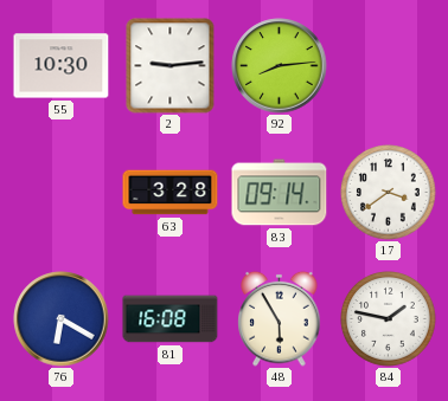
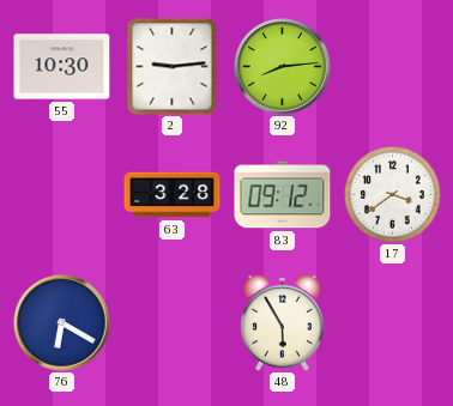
83: 09:14 -> 09:12 (283, 195)
81: 16:08 -> none (171, 319)
84: 1:47 -> none (389, 319)
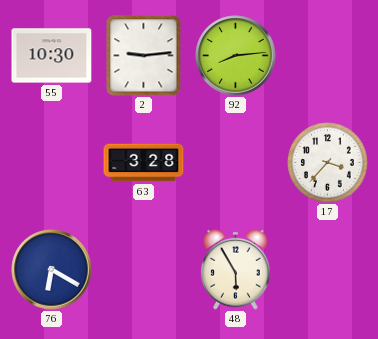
83: 09:12 -> none (283, 195)
17: 3:39 -> 3:37 (328, 163)
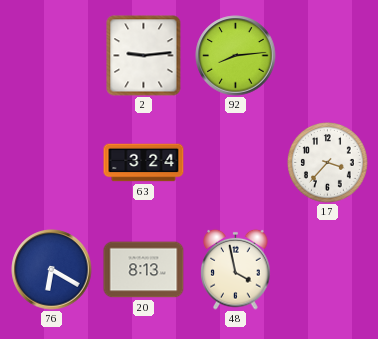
55: 10:30 -> none (52, 56)
63: 3:28 -> 3:24 (144, 163)
20: none -> 8:13 (144, 270)
48: 5:55 -> 3:58 (236, 269)
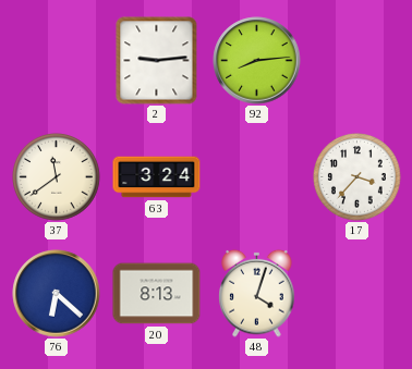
37: none -> 11:39 (57, 177)
76: 6:20 -> 6:22 (57, 294)
48: 3:58 -> 4:03 (257, 293)
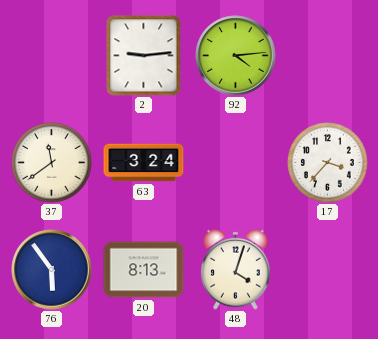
92: 8:14 -> 4:14 (236, 56)
76: 6:22 -> 5:54 (52, 270)
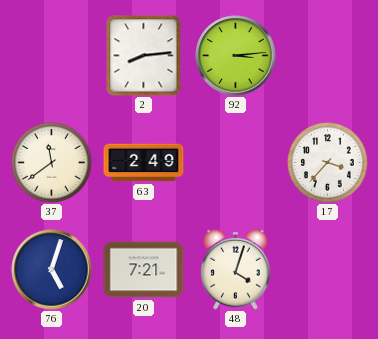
2: 9:14 -> 8:14 (144, 56)
92: 4:14 -> 3:14 (236, 56)
63: 3:24 -> 2:49 (144, 163)
76: 5:54 -> 5:03 (52, 270)
20: 8:13 -> 7:21 (144, 270)
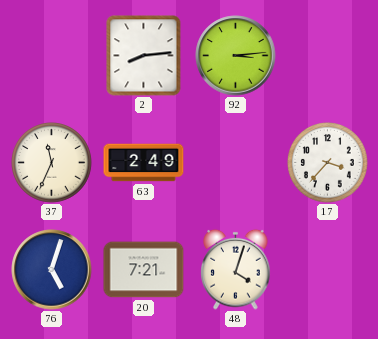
37: 11:39 -> 11:34 (52, 163)
